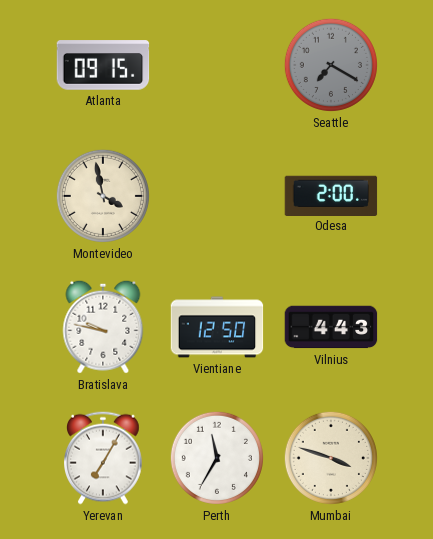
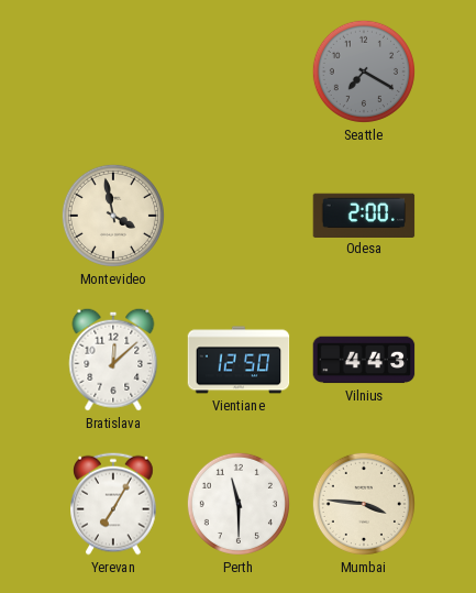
Atlanta: 09:15 -> none (103, 65)
Bratislava: 9:47 -> 12:08 (113, 360)
Perth: 11:35 -> 11:30 (239, 504)
Mumbai: 3:48 -> 3:46 (364, 504)
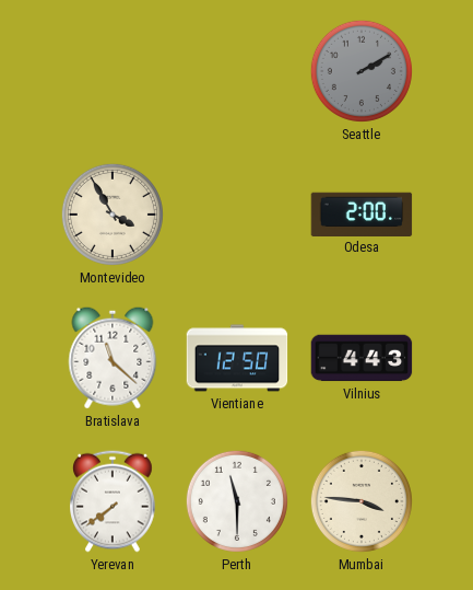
Seattle: 7:20 -> 2:10 (362, 71)
Montevideo: 3:58 -> 3:55 (113, 215)
Bratislava: 12:08 -> 11:22 (113, 358)
Yerevan: 7:05 -> 7:39 (114, 501)
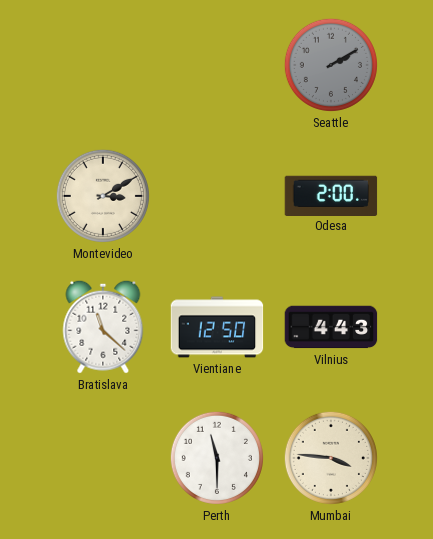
Montevideo: 3:55 -> 3:10 (103, 196)
Yerevan: 7:39 -> none (114, 501)
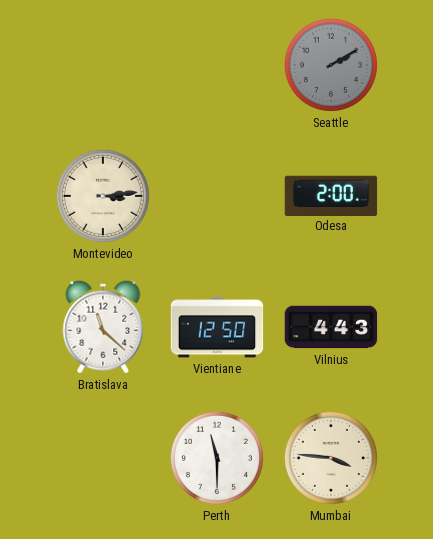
Montevideo: 3:10 -> 3:14 (103, 196)
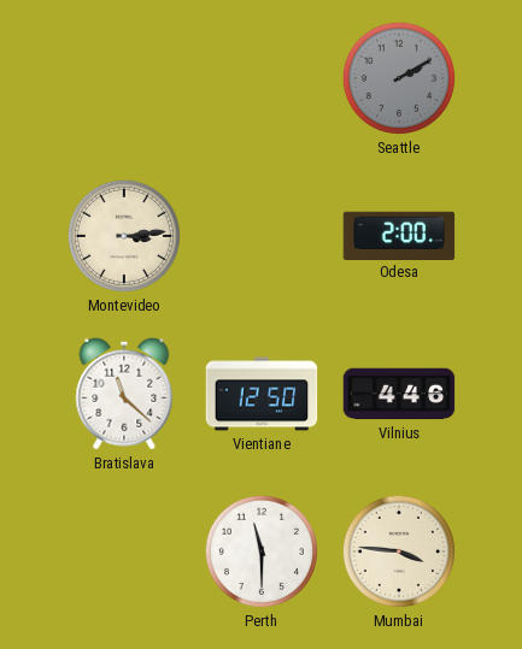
Vilnius: 4:43 -> 4:46 (399, 394)
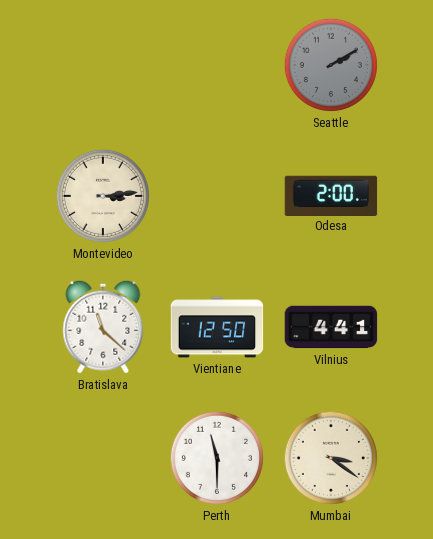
Vilnius: 4:46 -> 4:41 (331, 327)
Mumbai: 3:46 -> 3:21 (331, 458)
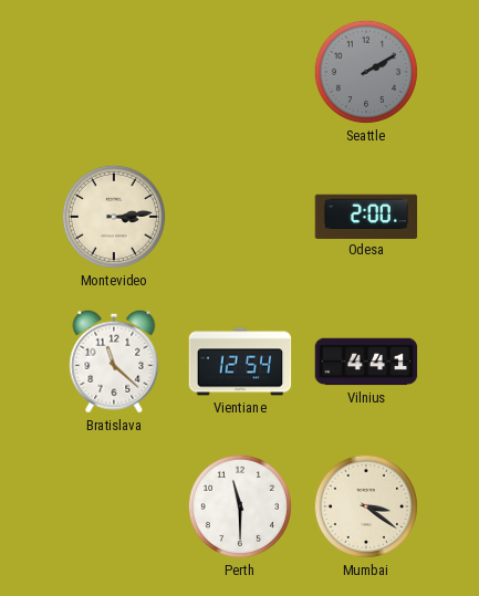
Vientiane: 12:50 -> 12:54 (240, 362)
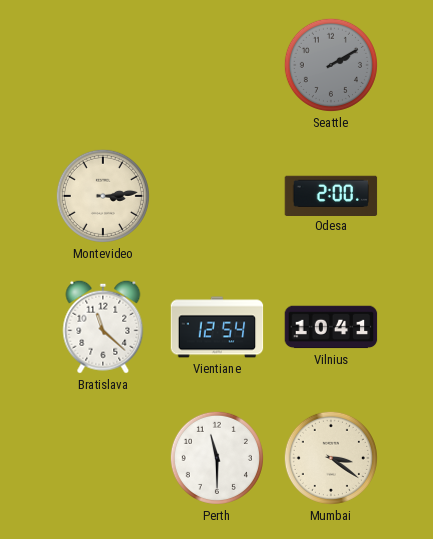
Vilnius: 4:41 -> 10:41 (331, 327)
